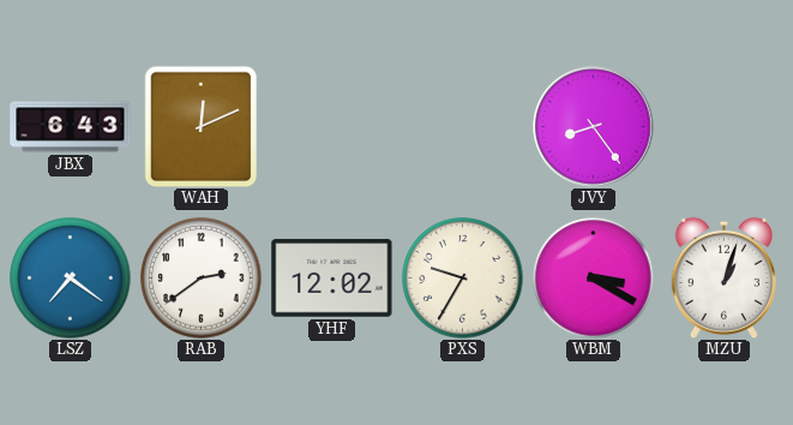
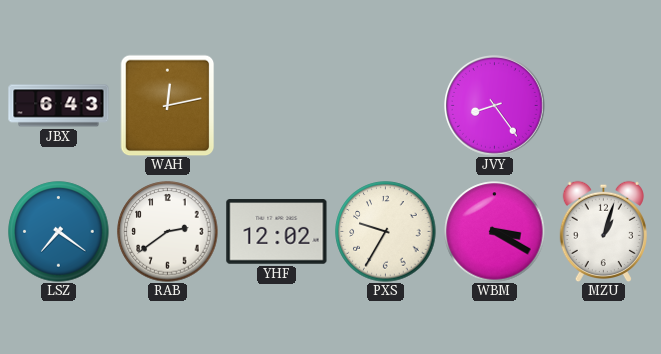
WAH: 12:11 -> 12:13 (168, 105)
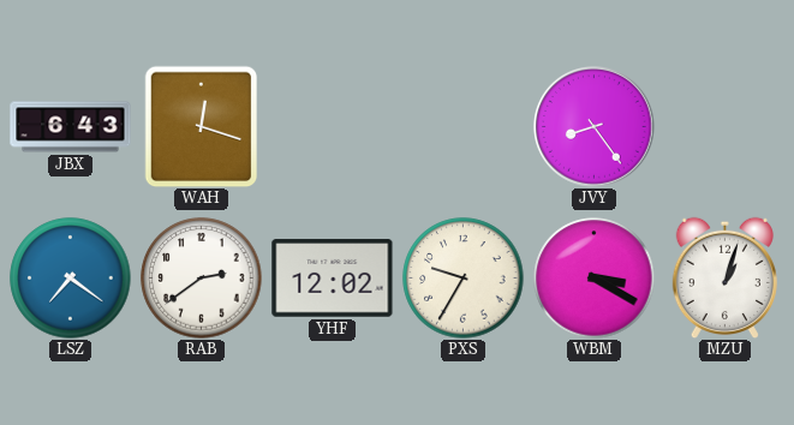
WAH: 12:13 -> 12:18 (202, 126)
